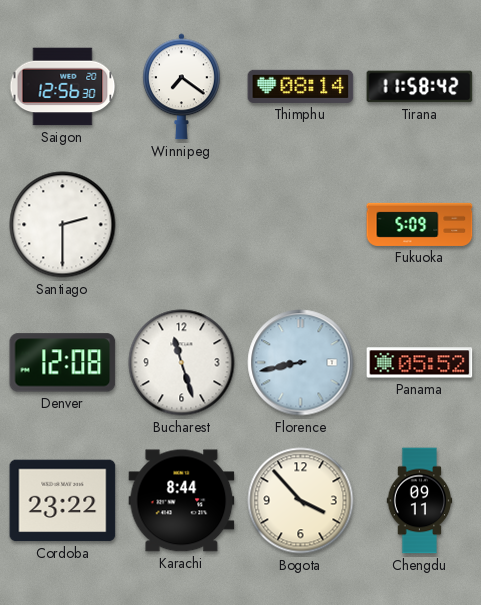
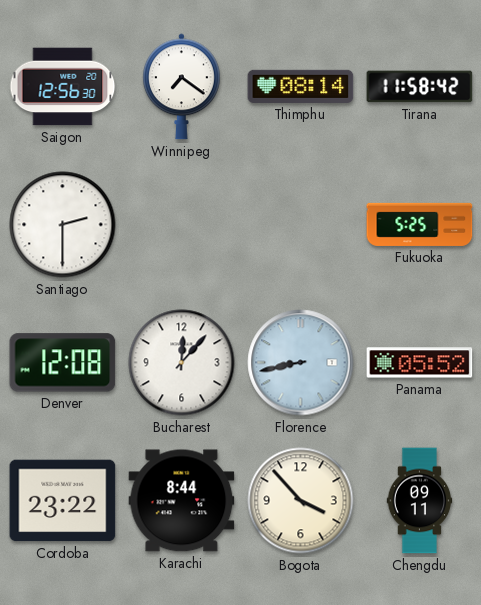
Fukuoka: 5:09 -> 5:25 (420, 224)
Bucharest: 11:27 -> 12:07 (182, 363)
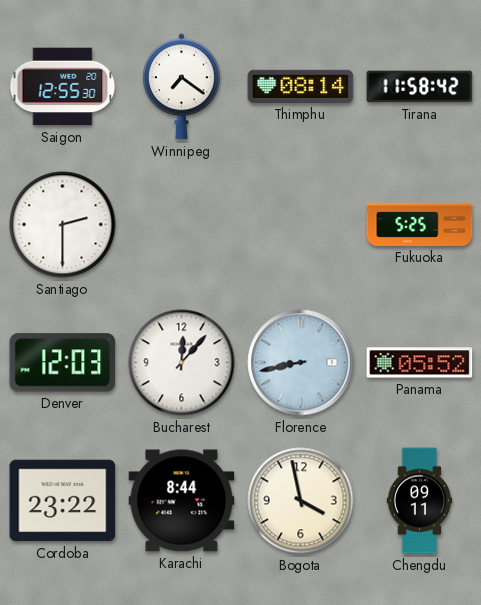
Saigon: 12:56 -> 12:55 (63, 87)
Denver: 12:08 -> 12:03 (63, 363)
Bogota: 3:53 -> 3:58 (301, 501)
